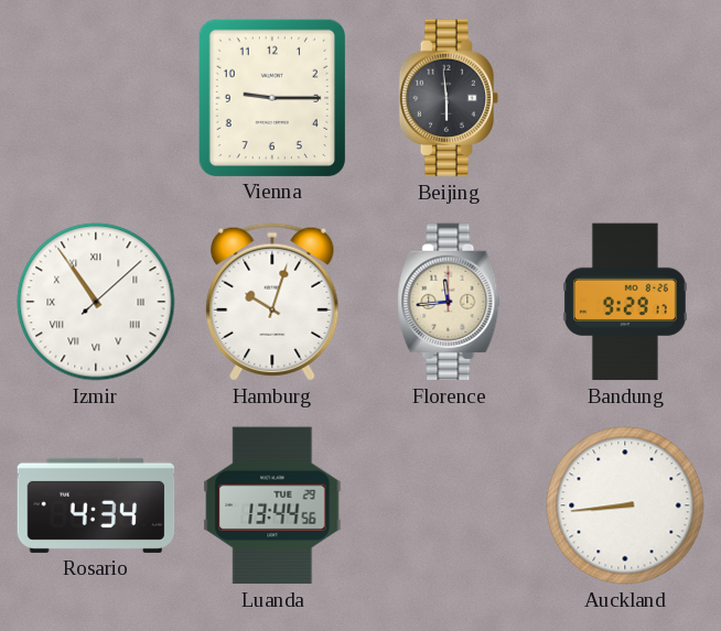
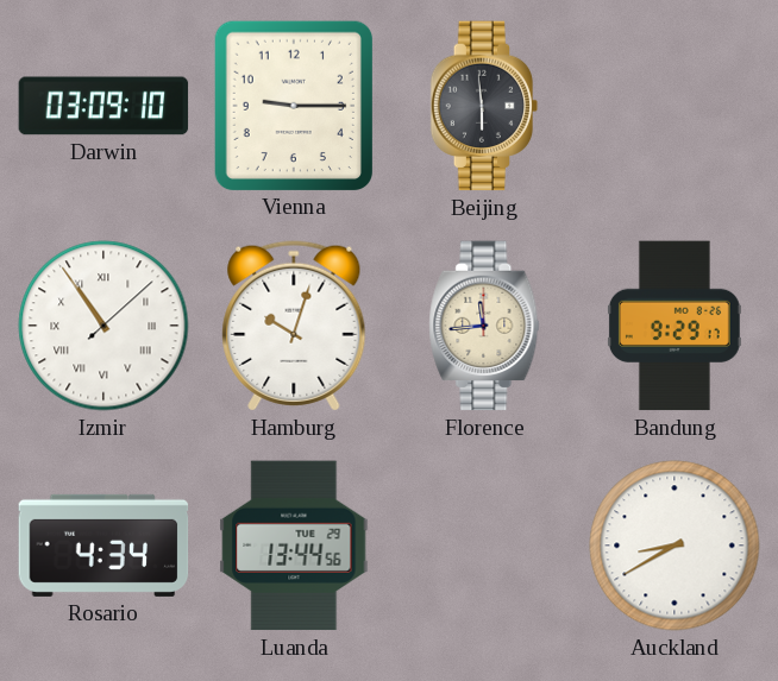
Darwin: none -> 03:09 (103, 106)
Auckland: 8:44 -> 8:40 (675, 546)
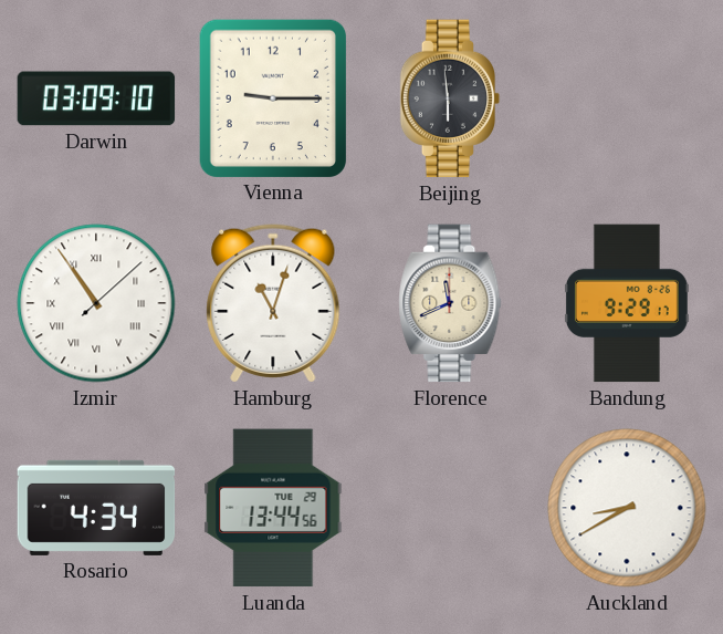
Hamburg: 10:03 -> 11:03 (273, 303)
Florence: 11:44 -> 11:41 (450, 303)
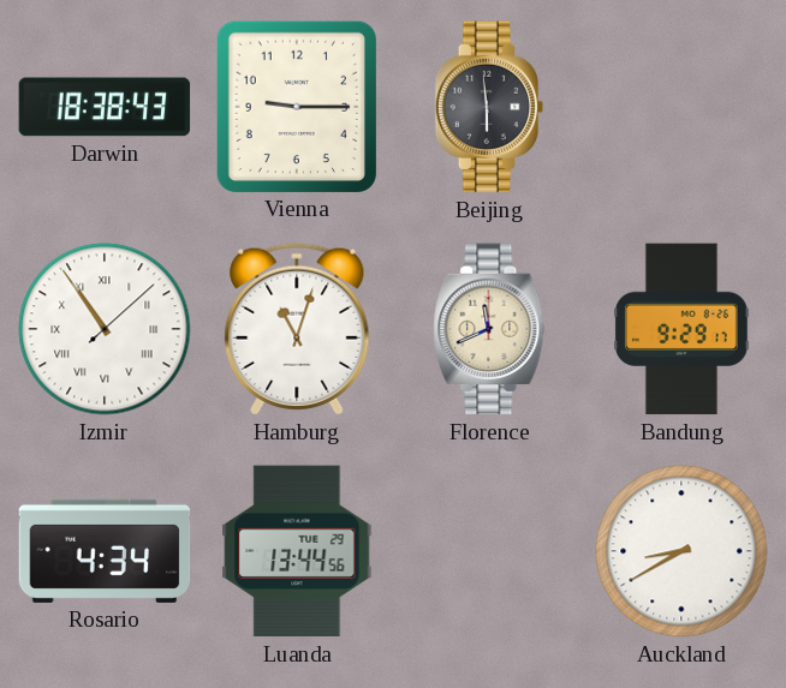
Darwin: 03:09 -> 18:38 (105, 107)
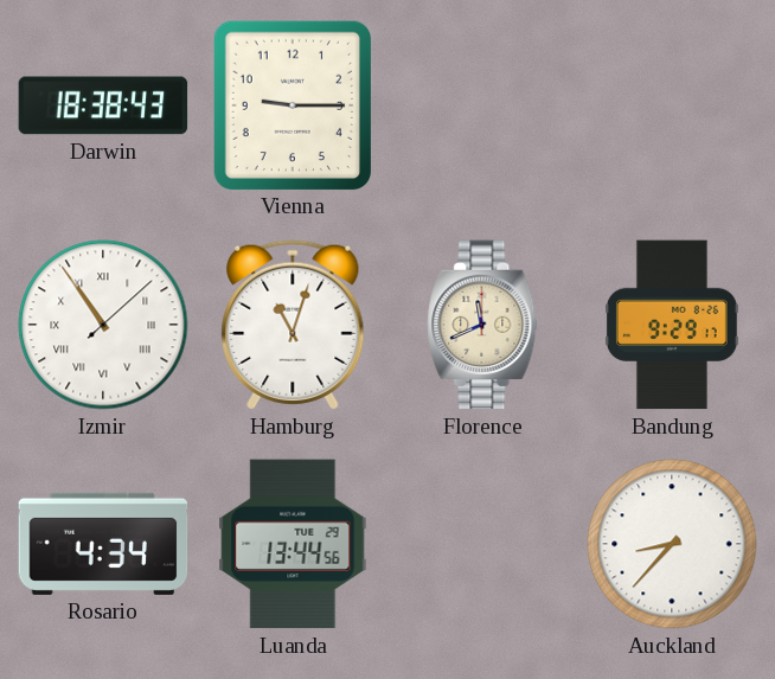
Beijing: 5:59 -> none (489, 107)
Auckland: 8:40 -> 8:37 (672, 544)
